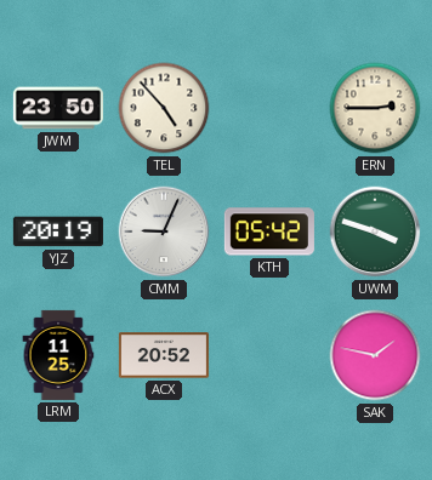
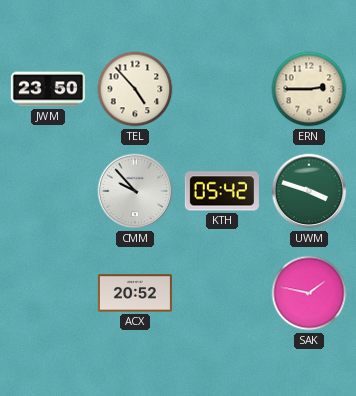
YJZ: 20:19 -> none (58, 232)
CMM: 9:04 -> 9:53 (135, 191)
LRM: 11:25 -> none (58, 355)
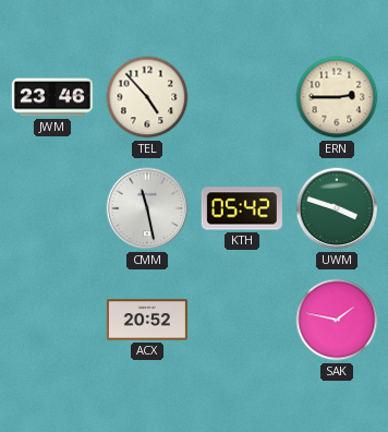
JWM: 23:50 -> 23:46 (52, 97)
CMM: 9:53 -> 11:28 (147, 208)
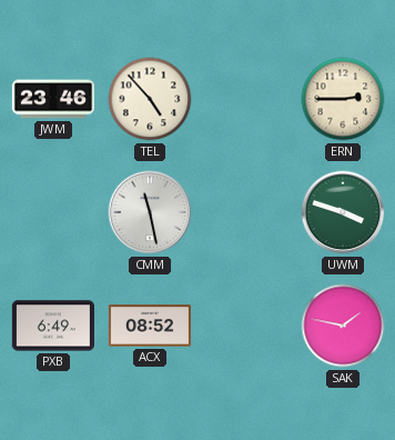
KTH: 05:42 -> none (242, 208)
PXB: none -> 6:49 (53, 326)
ACX: 20:52 -> 08:52 (150, 326)
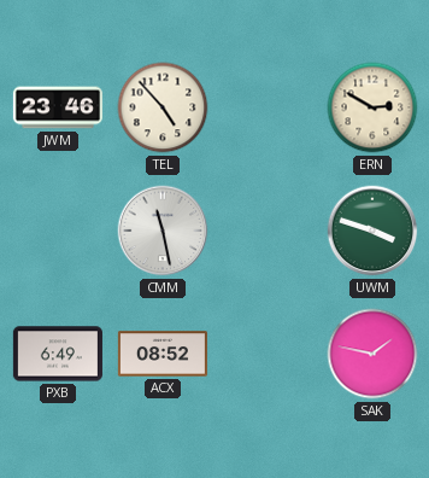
ERN: 2:45 -> 2:50 (372, 107)
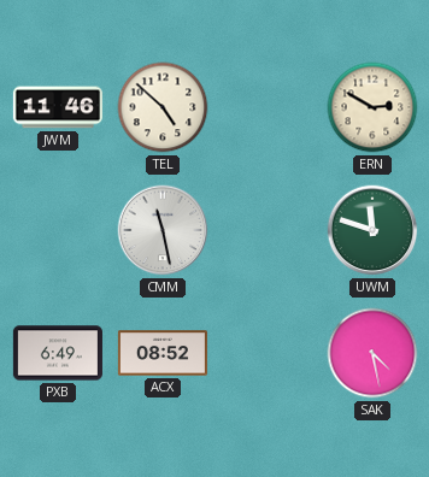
JWM: 23:46 -> 11:46 (58, 107)
TEL: 4:53 -> 4:52 (163, 107)
UWM: 3:48 -> 11:48 (372, 230)
SAK: 1:47 -> 4:28 (372, 353)
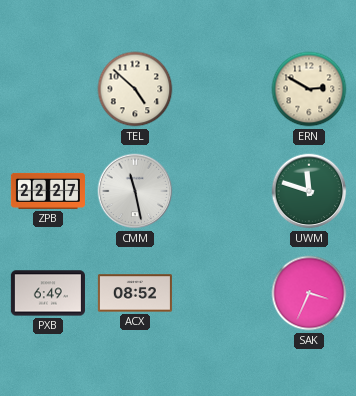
JWM: 11:46 -> none (58, 107)
ZPB: none -> 22:27 (48, 191)
SAK: 4:28 -> 3:34 (309, 293)
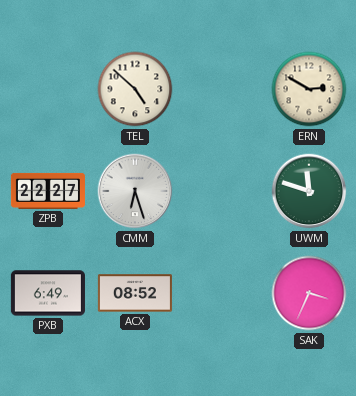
CMM: 11:28 -> 6:27 (135, 191)
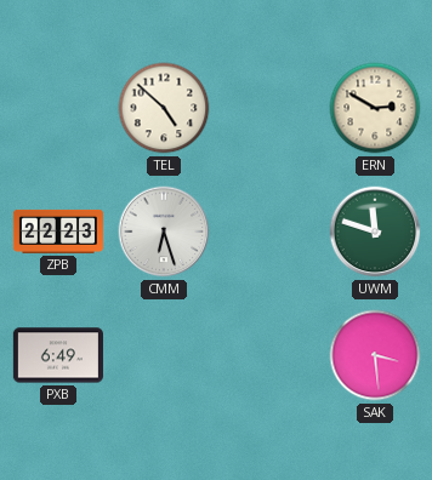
ZPB: 22:27 -> 22:23 (58, 232)
ACX: 08:52 -> none (135, 293)
SAK: 3:34 -> 3:29 (375, 355)
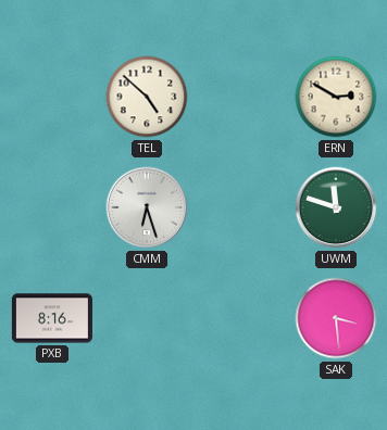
ZPB: 22:23 -> none (58, 232)
PXB: 6:49 -> 8:16 (52, 318)
